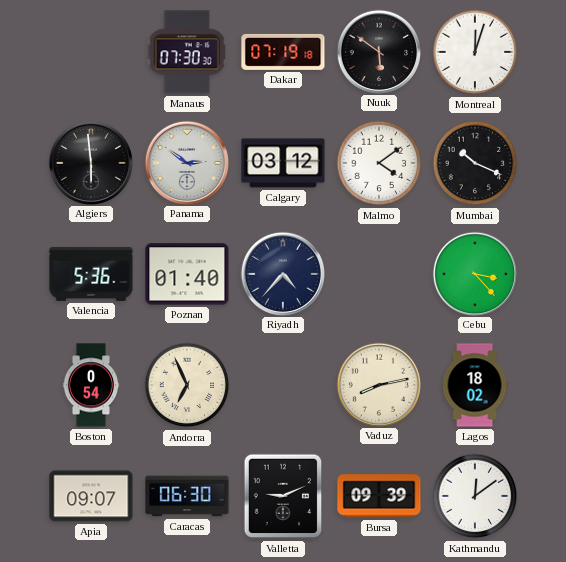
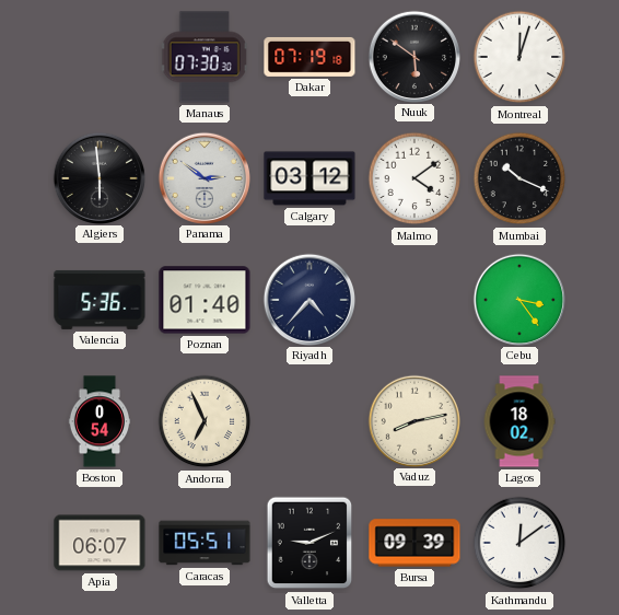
Cebu: 3:23 -> 3:24 (518, 299)
Apia: 09:07 -> 06:07 (100, 543)
Caracas: 06:30 -> 05:51 (205, 543)
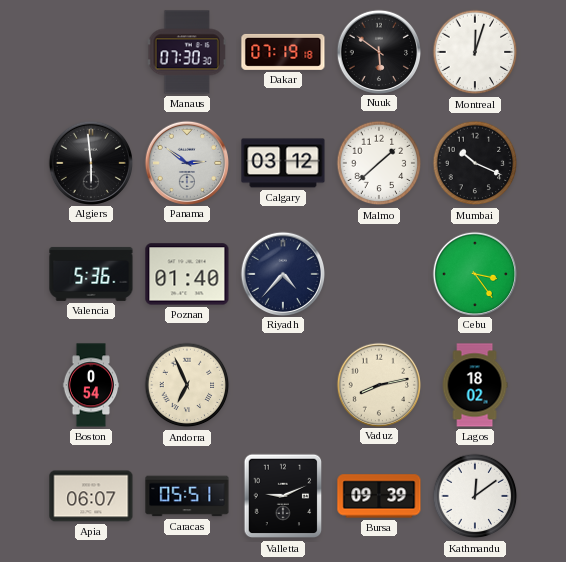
Malmo: 4:09 -> 1:38 (379, 163)
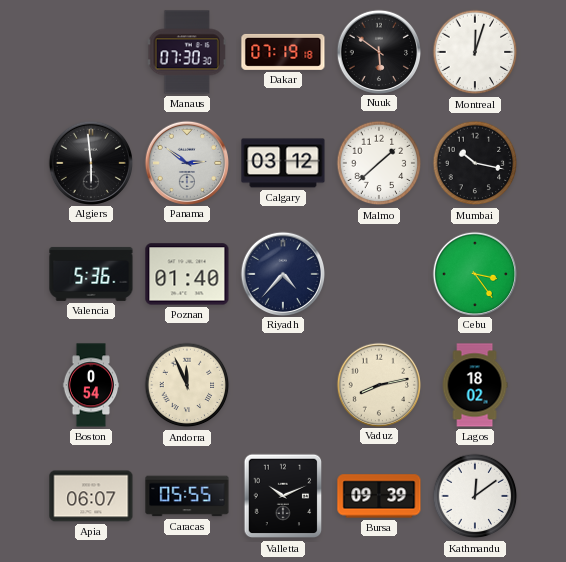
Mumbai: 10:19 -> 10:17 (475, 163)
Andorra: 6:56 -> 11:56 (187, 385)
Caracas: 05:51 -> 05:55 (187, 496)
Valletta: 9:11 -> 10:11 (283, 496)
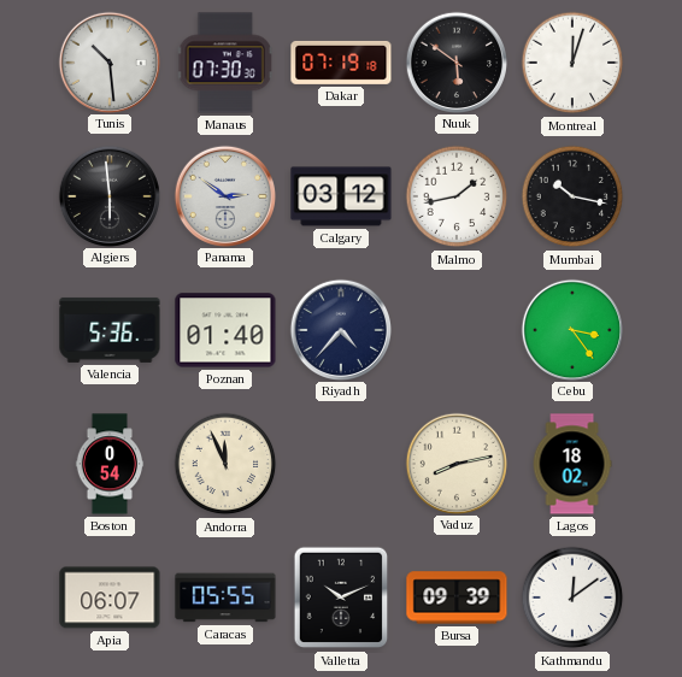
Tunis: none -> 10:29 (108, 61)
Malmo: 1:38 -> 1:43 (457, 196)
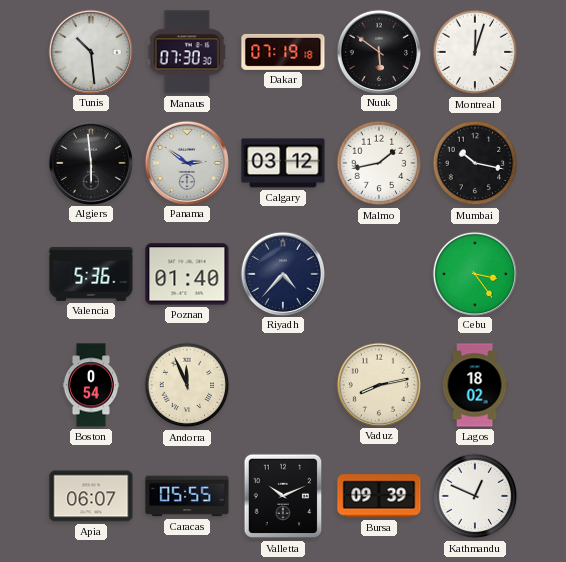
Kathmandu: 12:09 -> 12:49 (475, 496)
